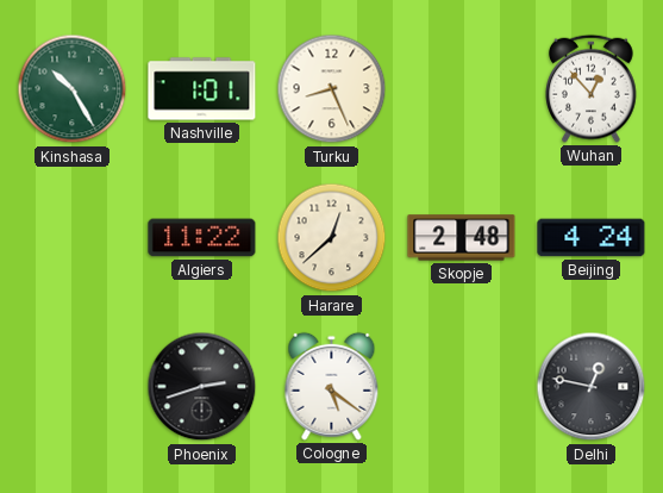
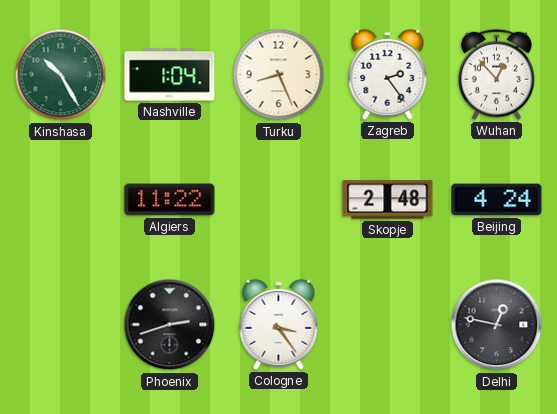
Nashville: 1:01 -> 1:04 (170, 75)
Zagreb: none -> 2:24 (388, 74)
Harare: 12:38 -> none (332, 238)
Cologne: 5:21 -> 3:24 (279, 324)
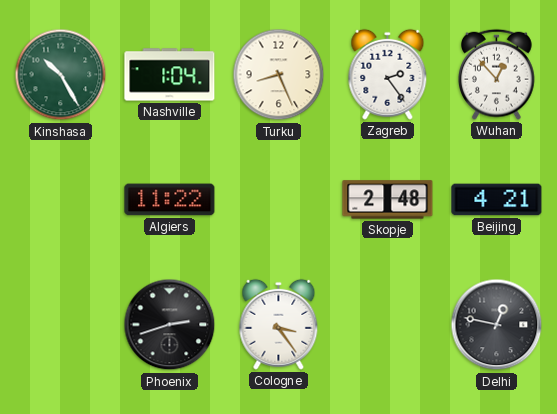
Beijing: 4:24 -> 4:21 (497, 200)
